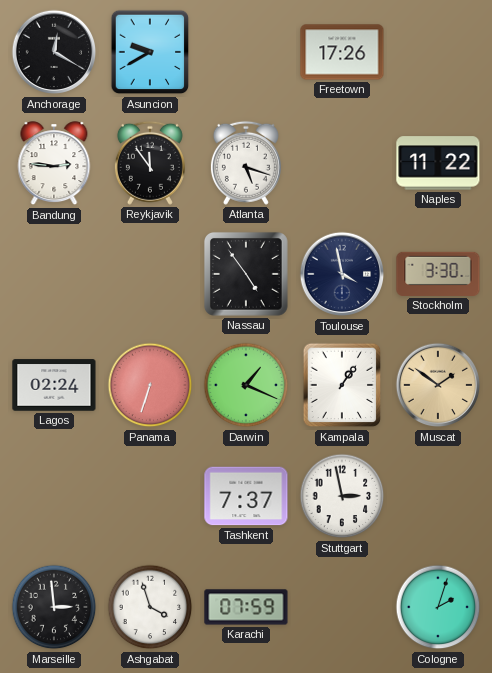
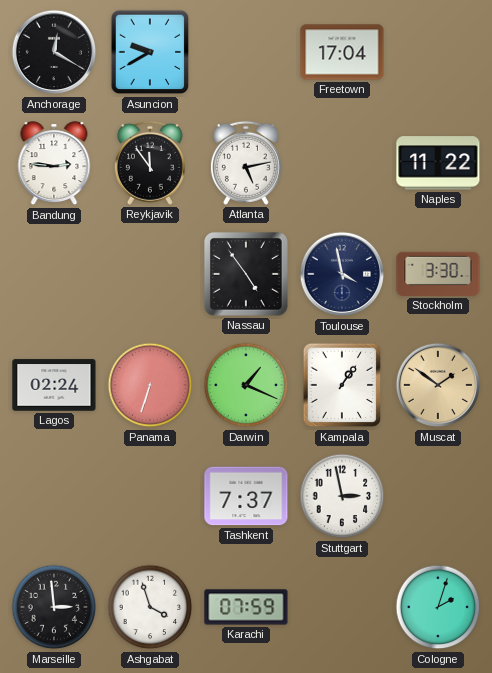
Freetown: 17:26 -> 17:04 (342, 52)
Atlanta: 5:18 -> 5:13 (246, 163)
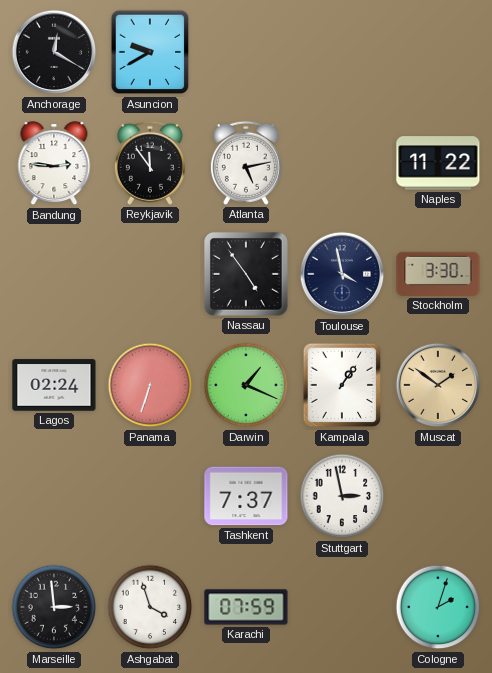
Freetown: 17:04 -> none (342, 52)
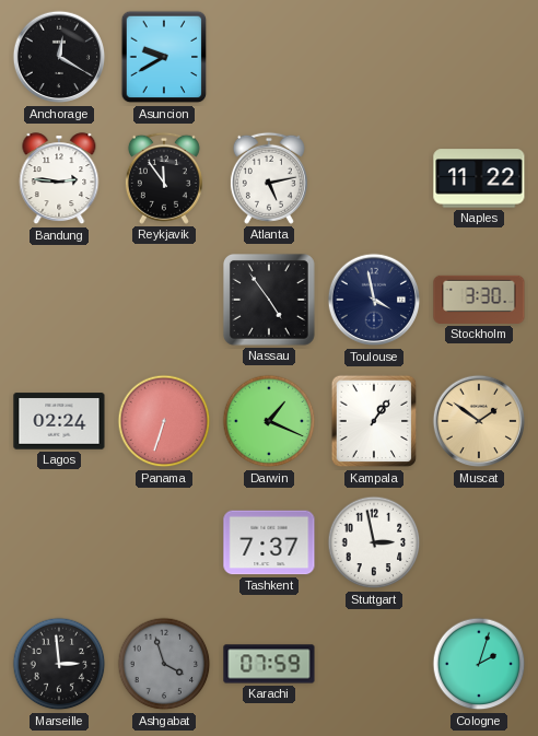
Ashgabat dial: white -> grey (164, 664)
